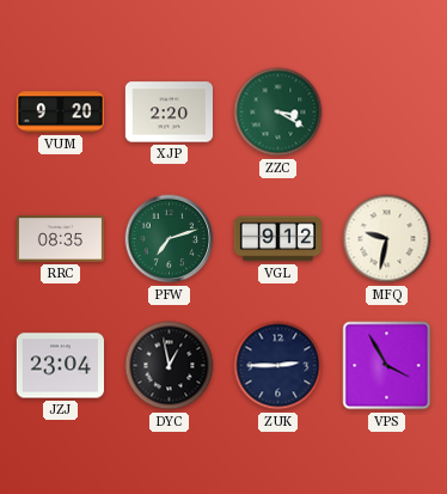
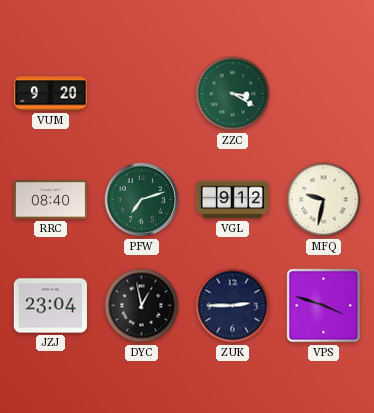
XJP: 2:20 -> none (169, 112)
RRC: 08:35 -> 08:40 (50, 200)
VPS: 3:55 -> 3:48 (324, 306)
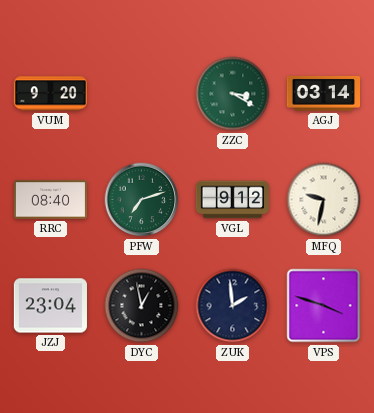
AGJ: none -> 03:14 (323, 93)
ZUK: 2:45 -> 1:59 (233, 306)
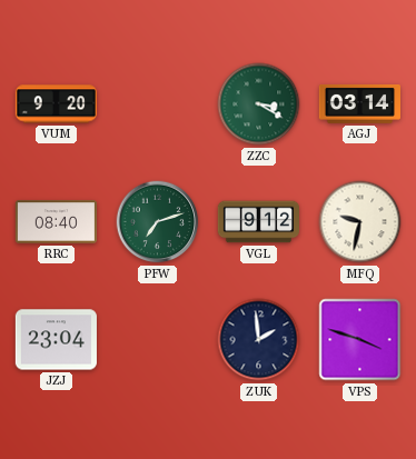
DYC: 12:58 -> none (142, 306)
